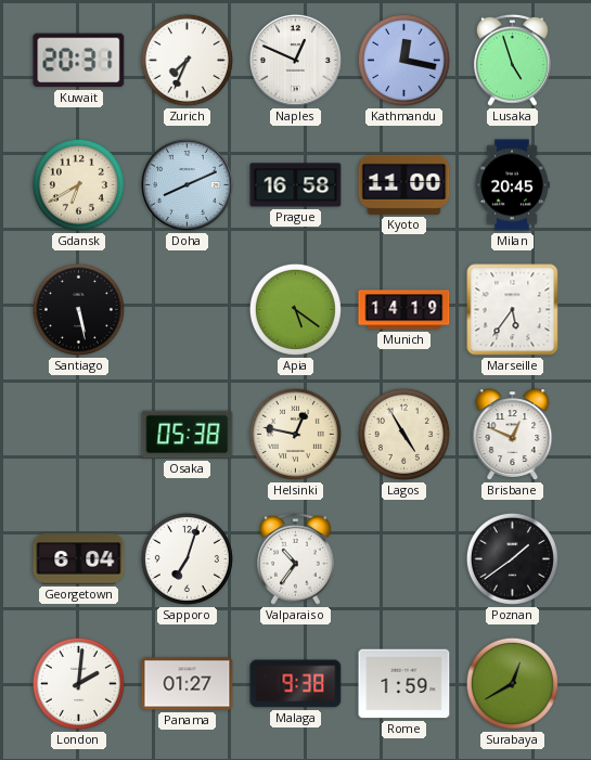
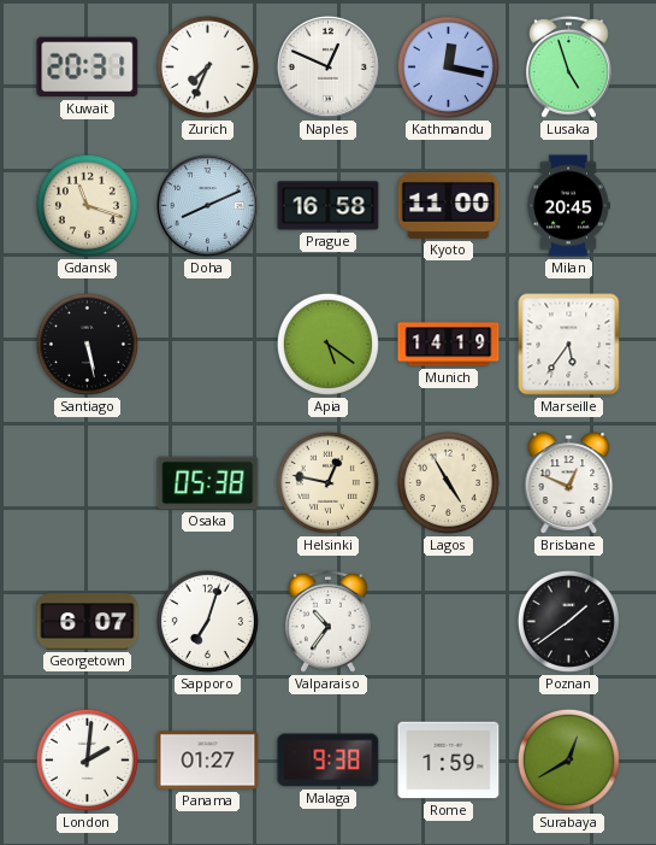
Gdansk: 6:40 -> 11:18 (87, 205)
Georgetown: 6:04 -> 6:07 (88, 622)
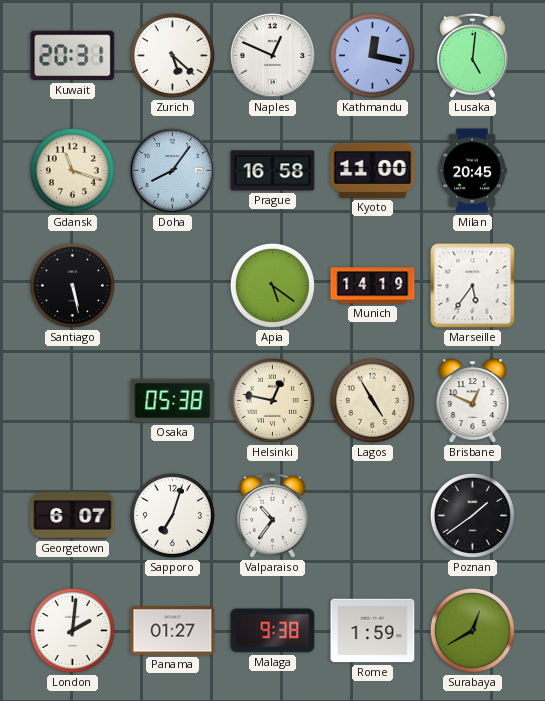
Zurich: 7:34 -> 5:22 (172, 55)
Lusaka: 4:57 -> 5:01 (472, 55)
Doha: 8:11 -> 8:06 (172, 170)
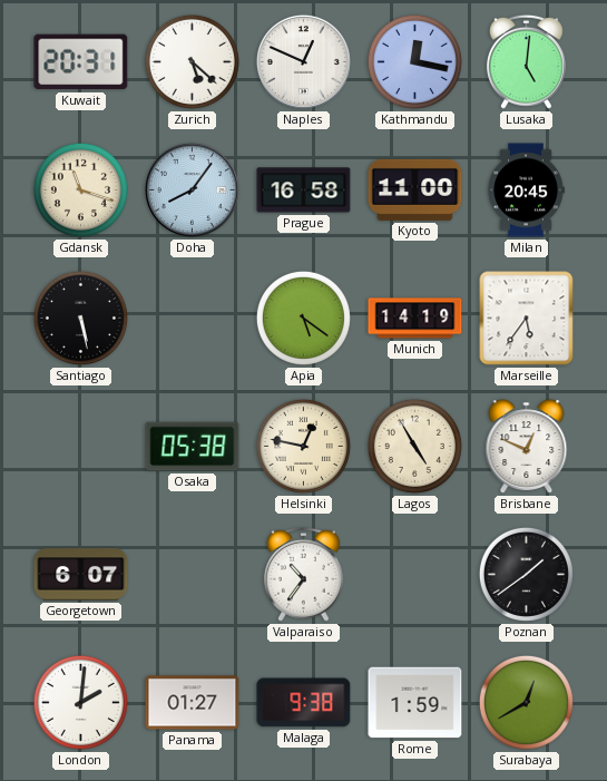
Sapporo: 7:03 -> none (172, 515)
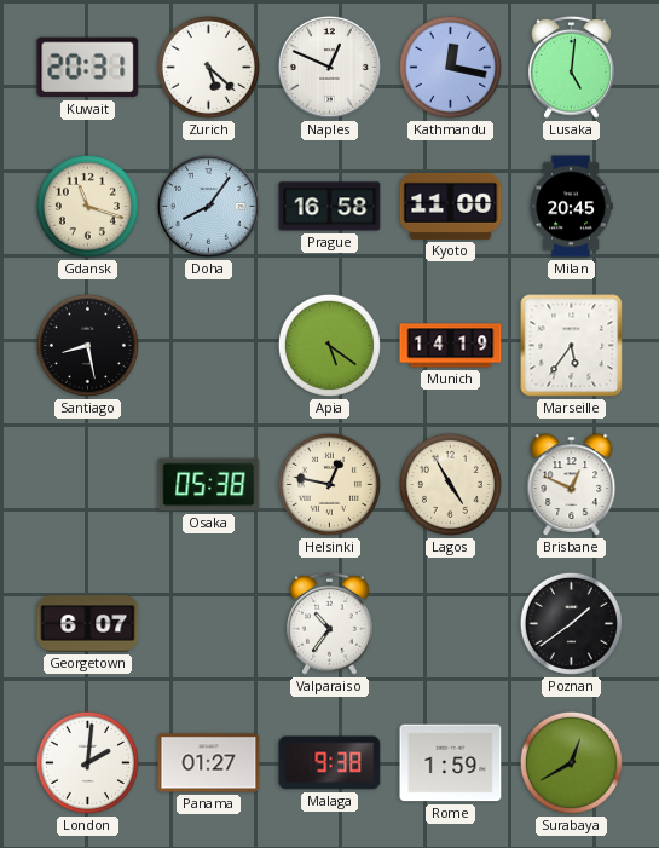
Santiago: 5:28 -> 8:28 (87, 345)
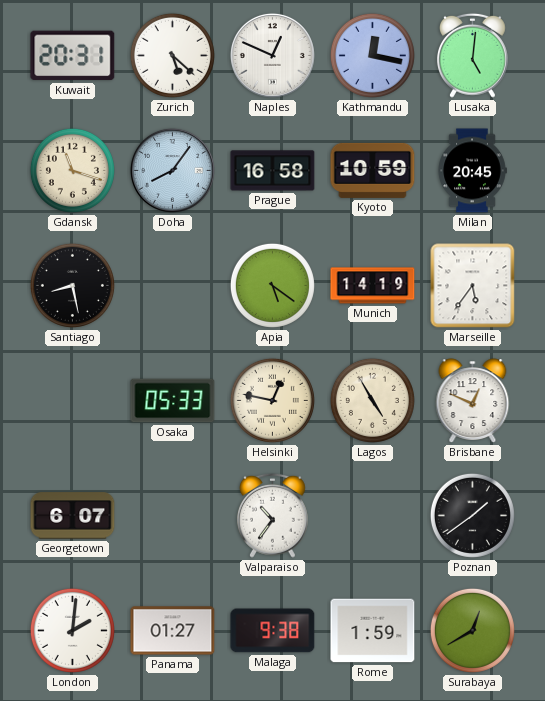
Kyoto: 11:00 -> 10:59 (373, 170)
Osaka: 05:38 -> 05:33 (173, 401)
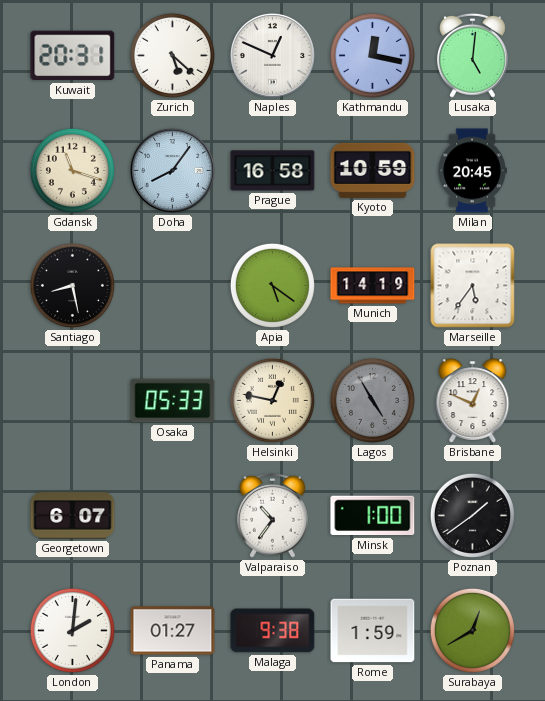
Lagos dial: cream -> grey (372, 400)
Minsk: none -> 1:00 (373, 516)
